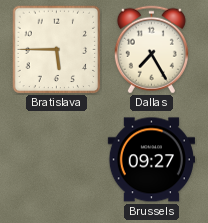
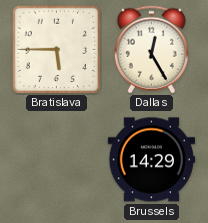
Dallas: 7:25 -> 12:25 (151, 50)
Brussels: 09:27 -> 14:29 (151, 160)
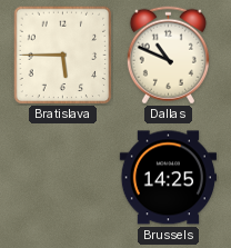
Dallas: 12:25 -> 10:49 (168, 56)
Brussels: 14:29 -> 14:25 (168, 178)
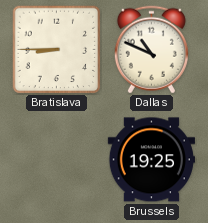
Bratislava: 5:45 -> 8:45 (57, 50)
Brussels: 14:25 -> 19:25 (151, 160)
